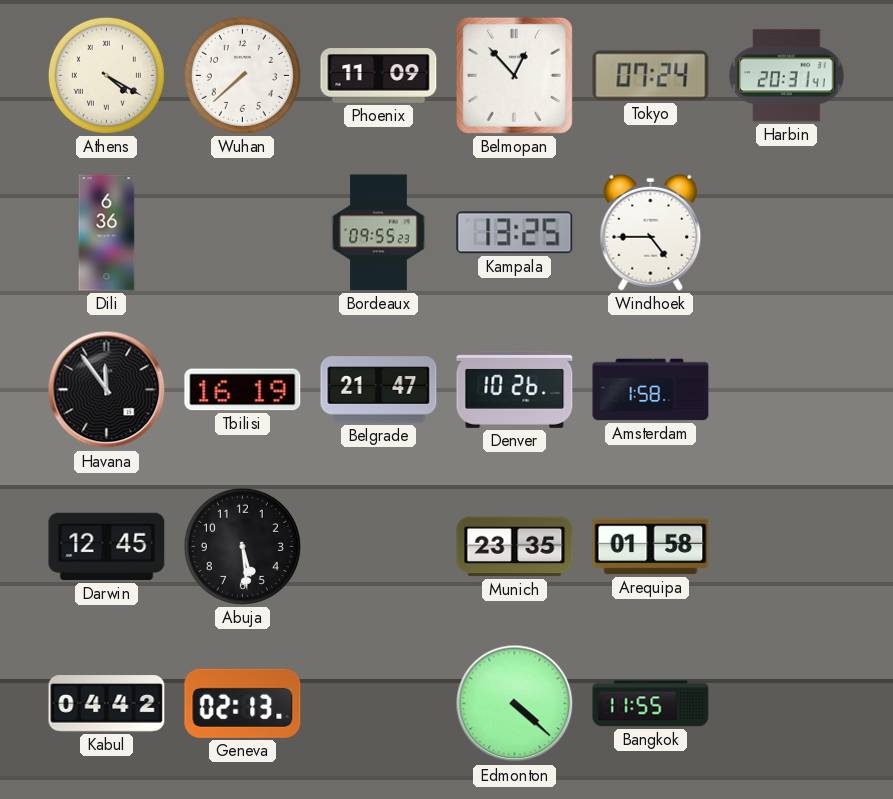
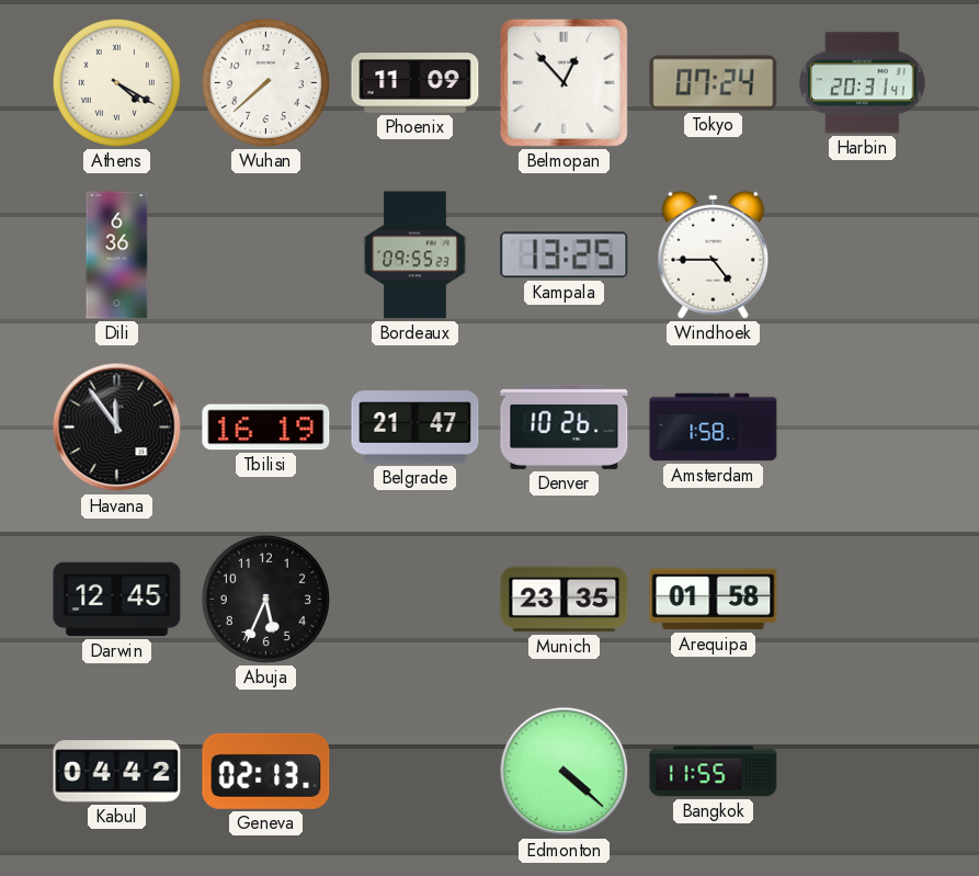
Abuja: 5:29 -> 5:34 (265, 599)
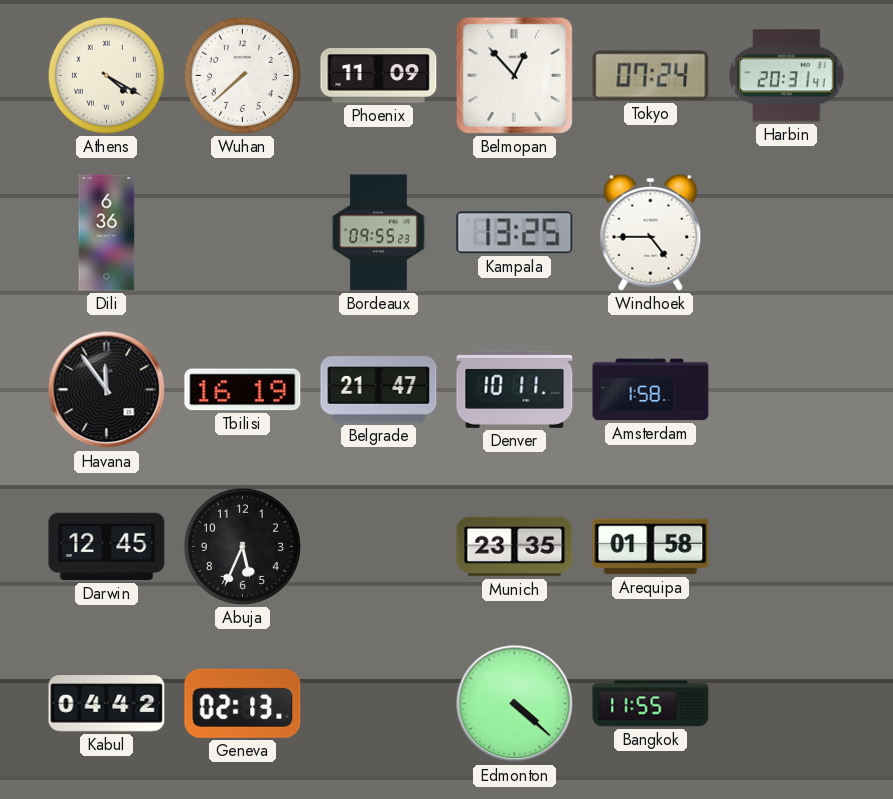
Denver: 10:26 -> 10:11 (515, 389)
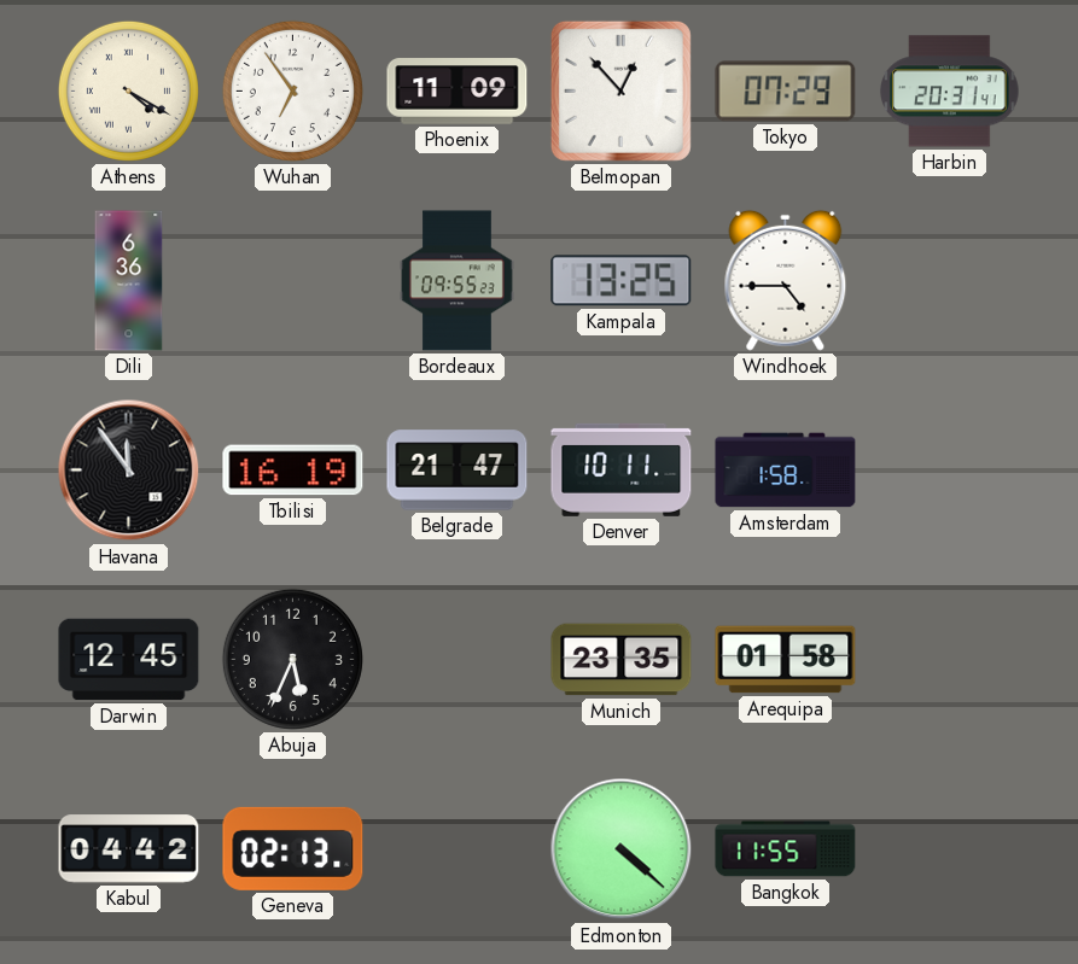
Wuhan: 7:38 -> 6:54 (292, 90)
Tokyo: 07:24 -> 07:29 (786, 92)
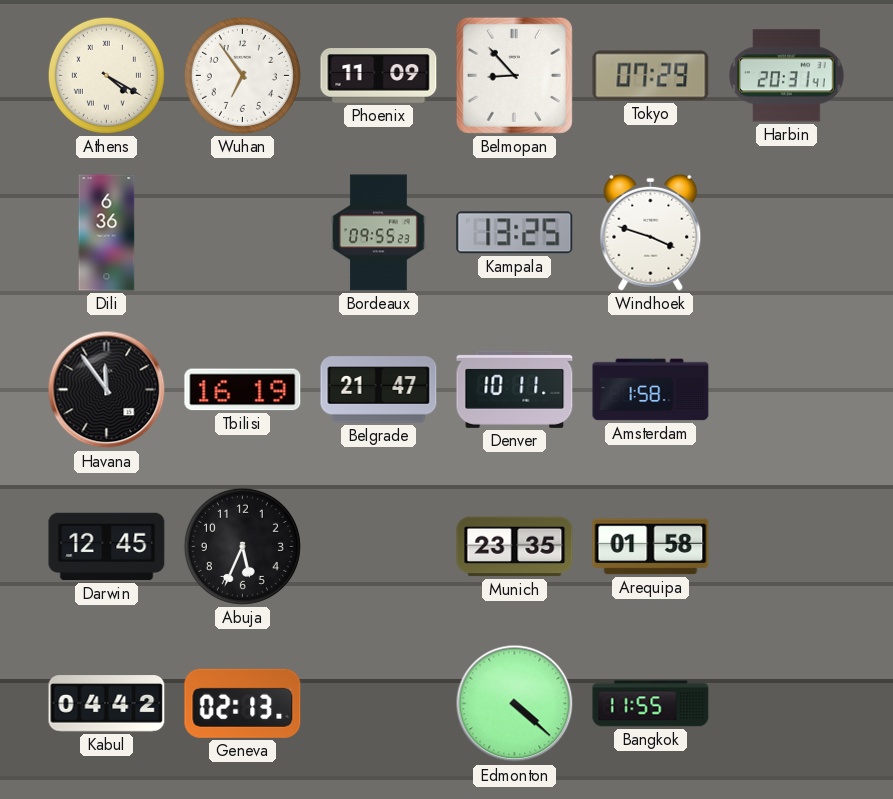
Belmopan: 12:53 -> 8:53 (514, 75)
Windhoek: 4:45 -> 3:48 (651, 232)
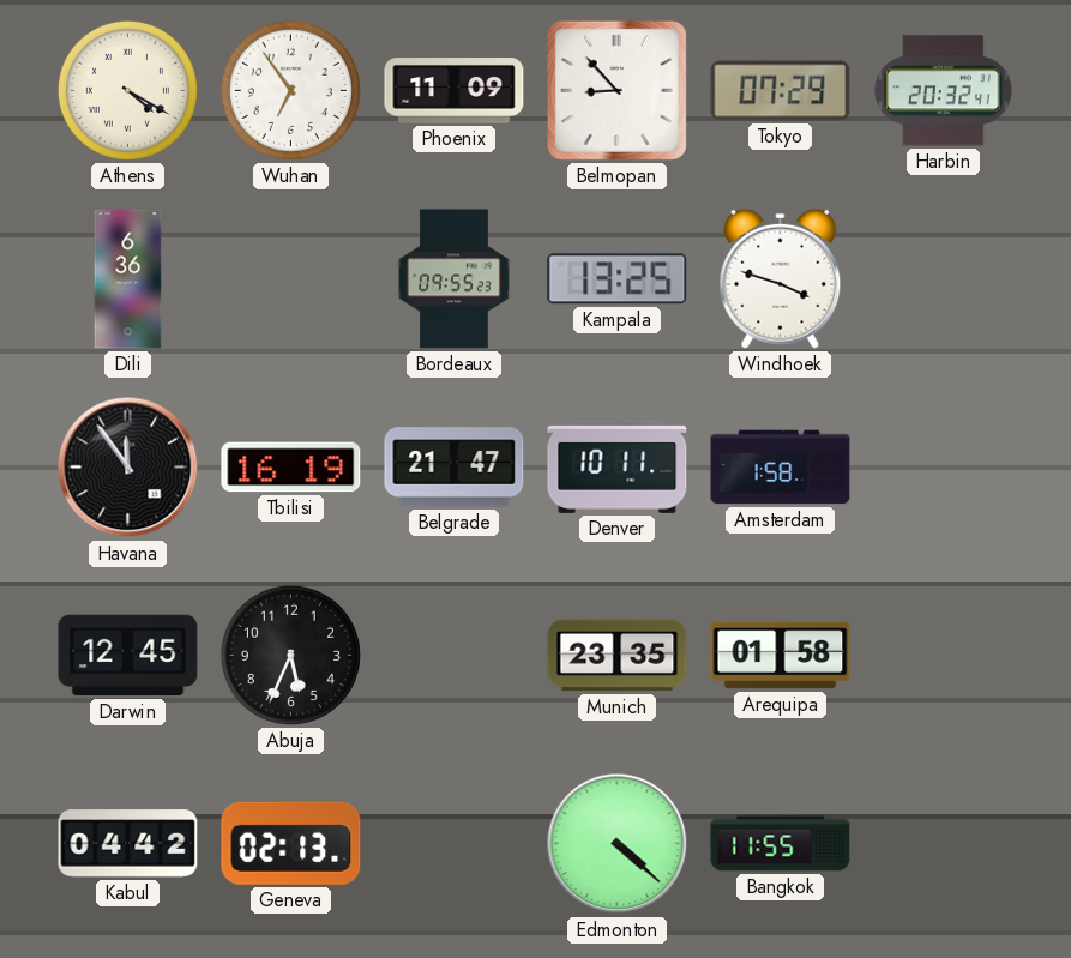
Harbin: 20:31 -> 20:32 (944, 91)
